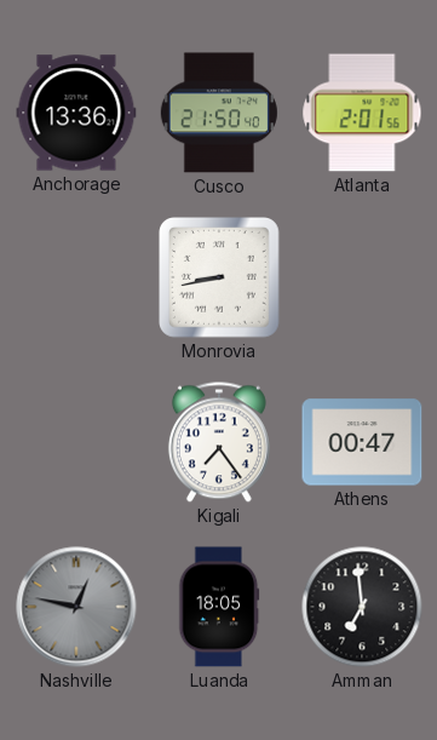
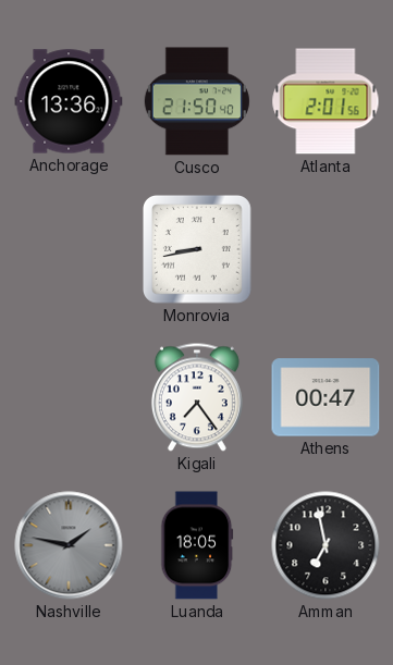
Nashville: 12:47 -> 1:47 (69, 545)
Amman: 6:59 -> 6:58 (326, 545)
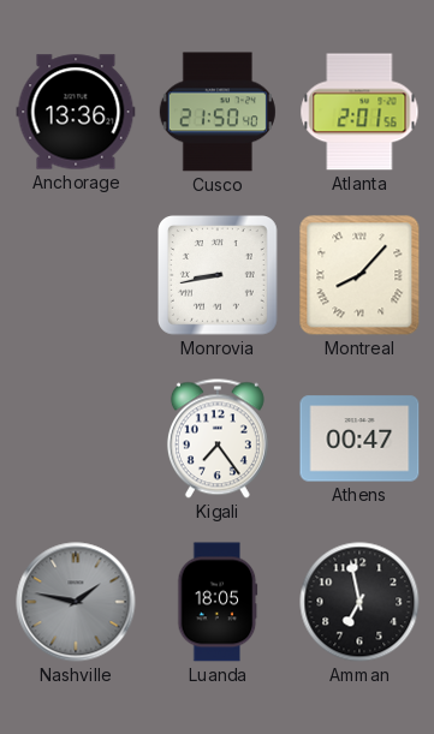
Montreal: none -> 8:07 (359, 275)
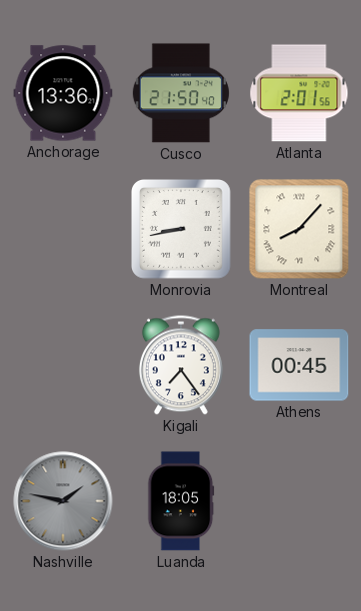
Athens: 00:47 -> 00:45 (299, 365)
Amman: 6:58 -> none (359, 602)
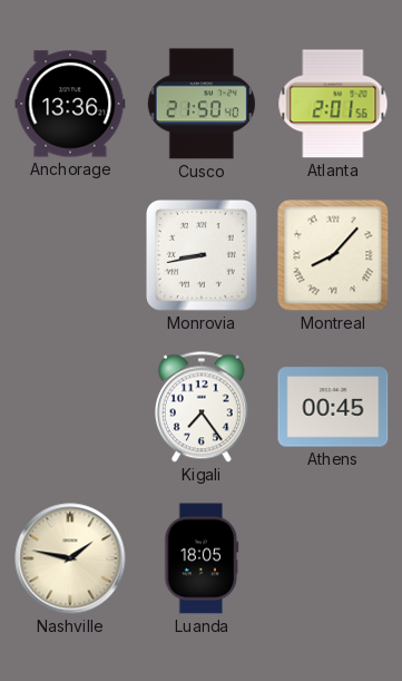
Nashville dial: grey -> cream (70, 558)
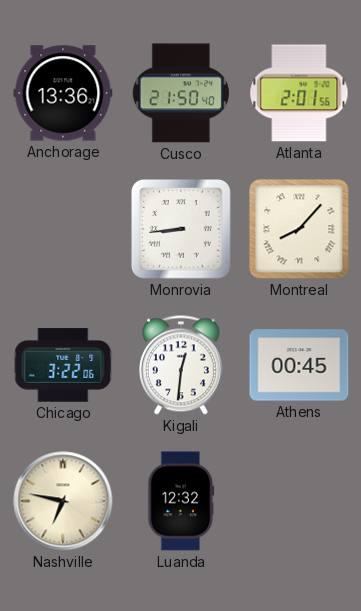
Monrovia: 8:43 -> 8:44 (182, 230)
Chicago: none -> 3:22 (63, 365)
Kigali: 7:24 -> 12:31 (181, 365)
Nashville: 1:47 -> 6:47 (63, 501)
Luanda: 18:05 -> 12:32 (181, 501)
